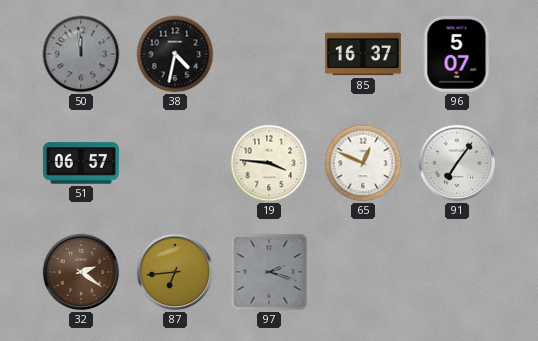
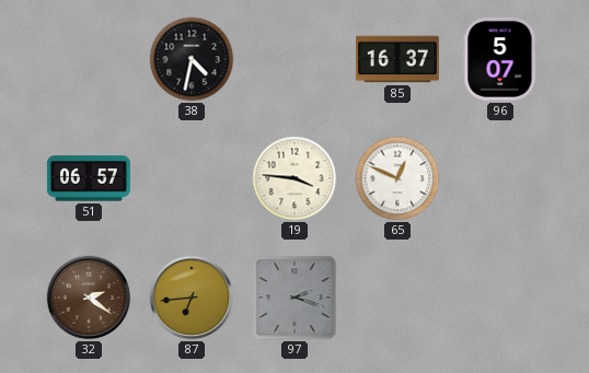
50: 11:59 -> none (81, 54)
91: 7:06 -> none (457, 163)
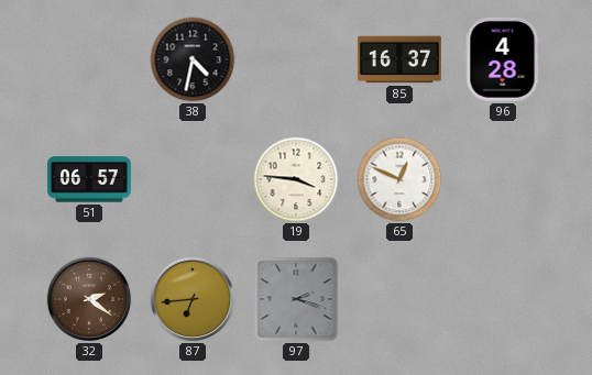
96: 5:07 -> 4:28 (503, 59)
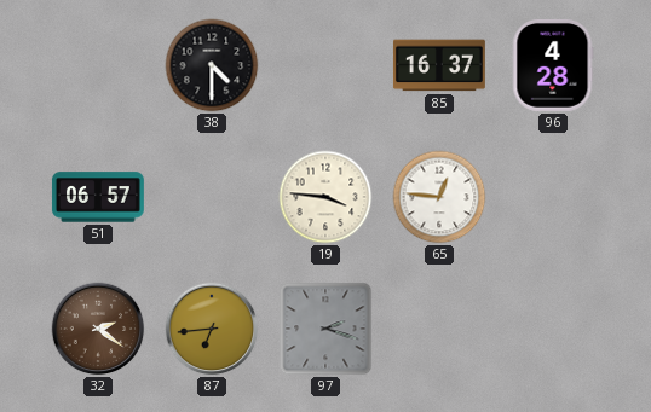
38: 4:32 -> 4:30 (212, 65)
65: 12:49 -> 12:46 (439, 197)
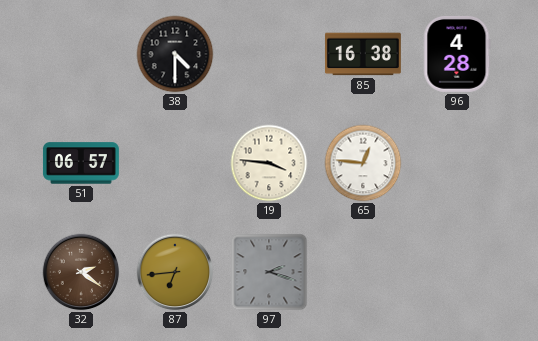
85: 16:37 -> 16:38 (363, 54)
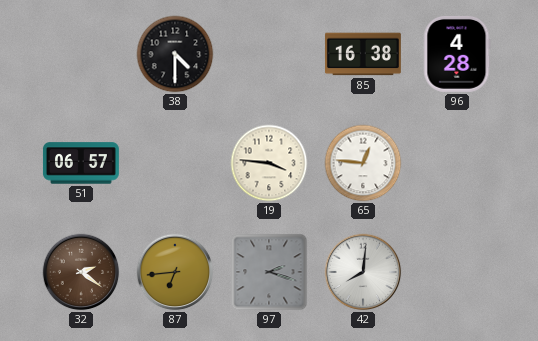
42: none -> 8:01 (363, 272)
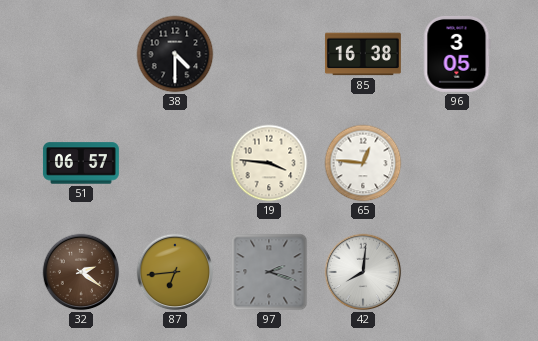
96: 4:28 -> 3:05 (457, 54)
